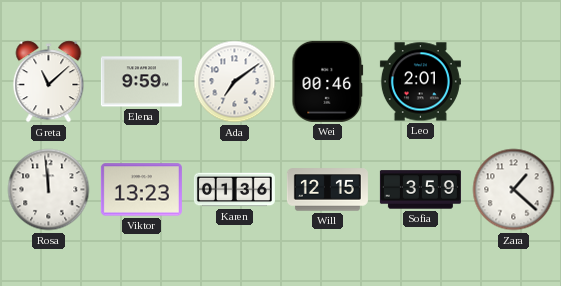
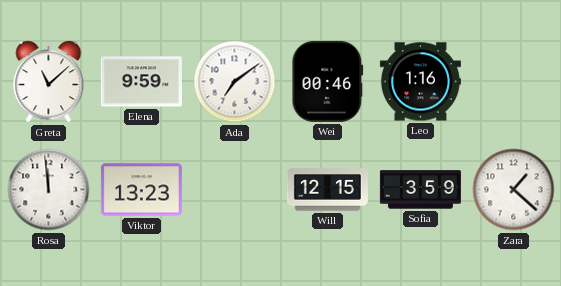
Leo: 2:01 -> 1:16 (420, 82)
Karen: 01:36 -> none (234, 190)
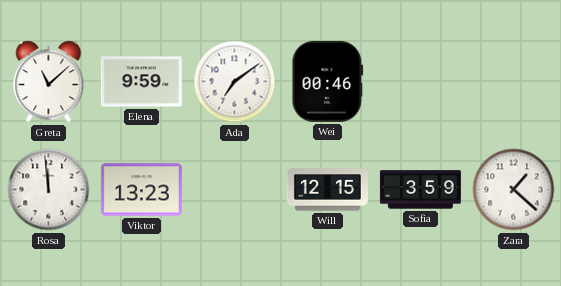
Leo: 1:16 -> none (420, 82)
